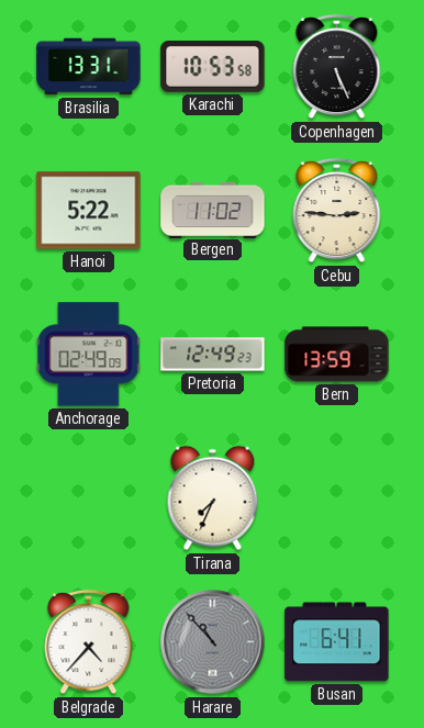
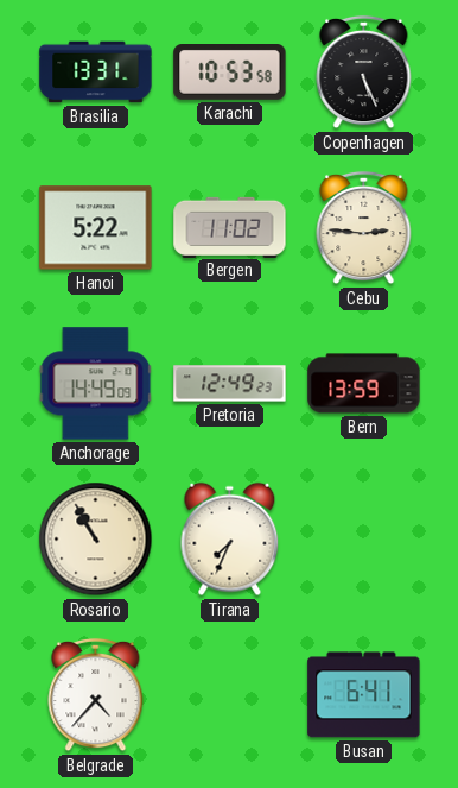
Anchorage: 02:49 -> 14:49 (96, 384)
Rosario: none -> 10:55 (96, 540)
Harare: 10:53 -> none (213, 642)
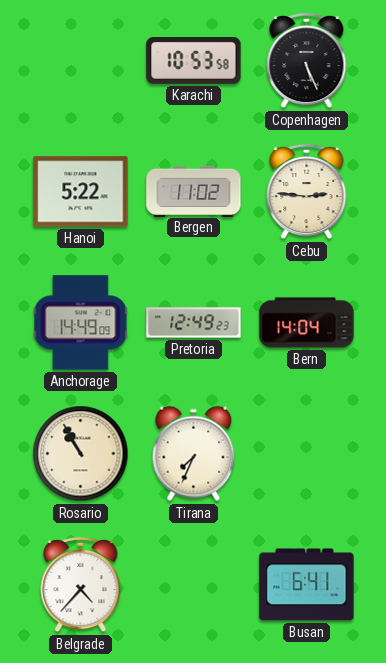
Brasilia: 13:31 -> none (96, 73)
Bern: 13:59 -> 14:04 (307, 323)
